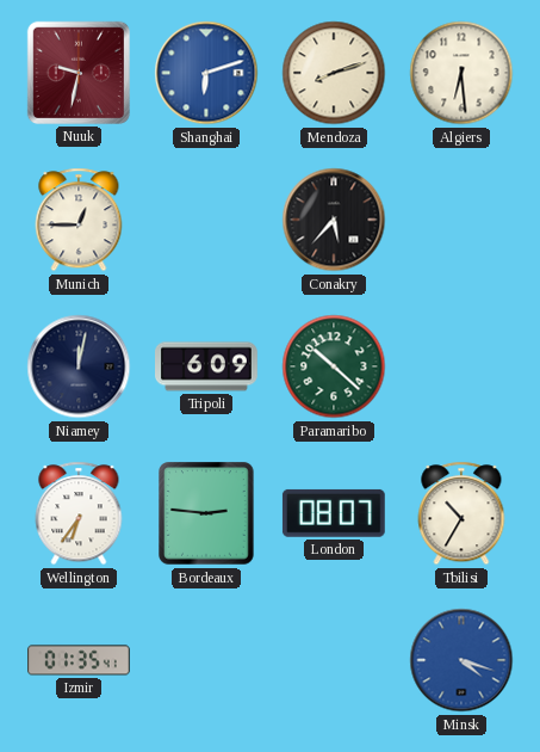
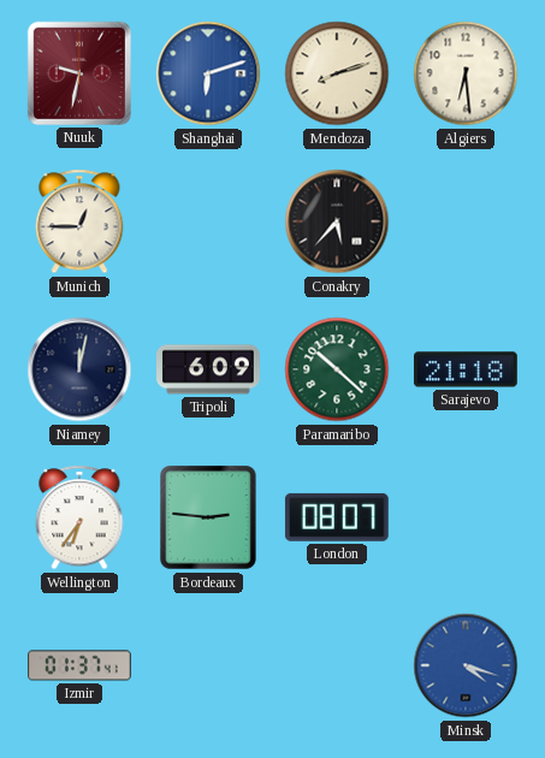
Sarajevo: none -> 21:18 (466, 369)
Tbilisi: 10:35 -> none (461, 513)
Izmir: 01:35 -> 01:37 (81, 665)
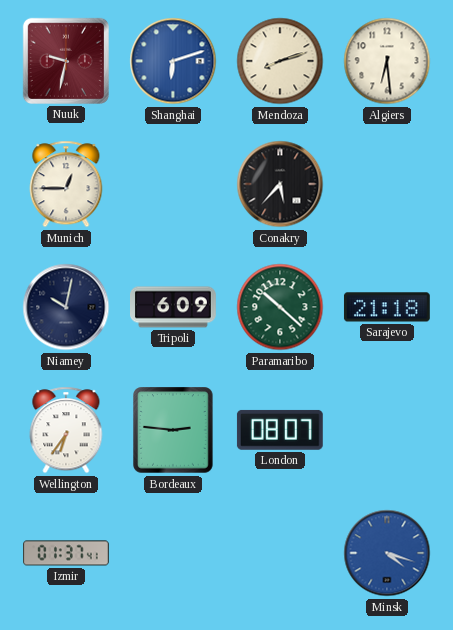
Niamey: 12:02 -> 10:02 (66, 307)
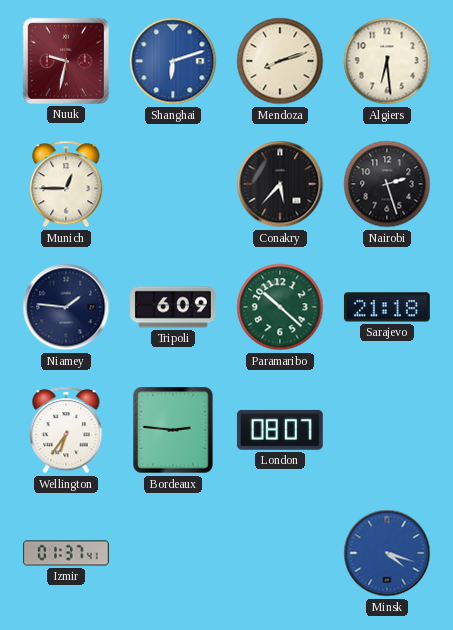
Nairobi: none -> 2:27 (387, 184)
Niamey: 10:02 -> 1:46 (66, 307)
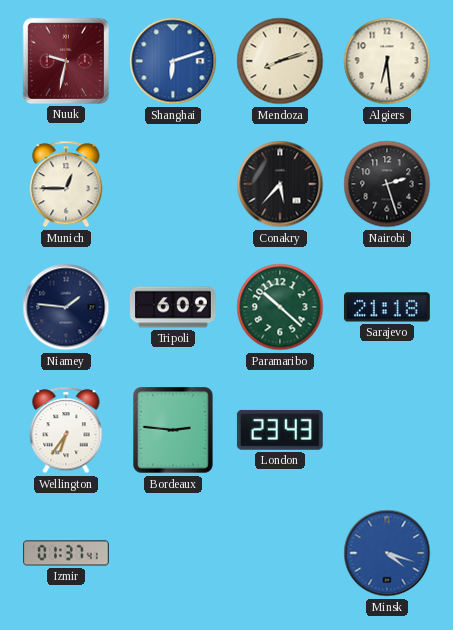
London: 08:07 -> 23:43 (280, 430)
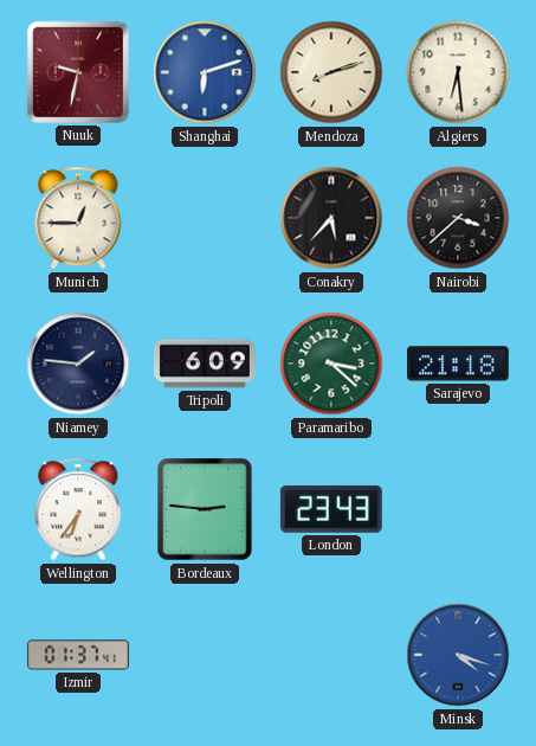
Nairobi: 2:27 -> 3:38 (458, 218)
Paramaribo: 10:22 -> 3:22 (331, 364)
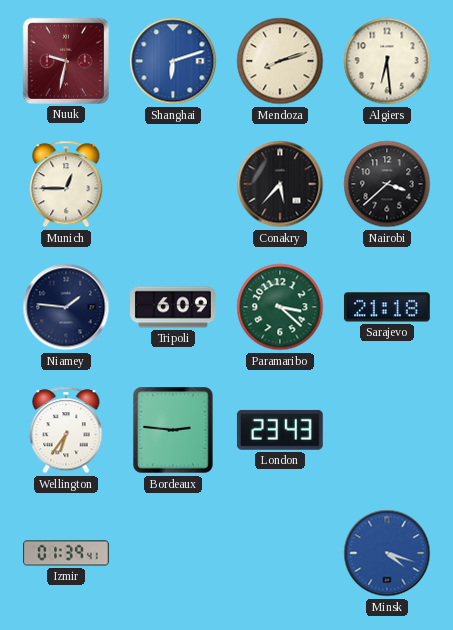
Izmir: 01:37 -> 01:39 (67, 553)
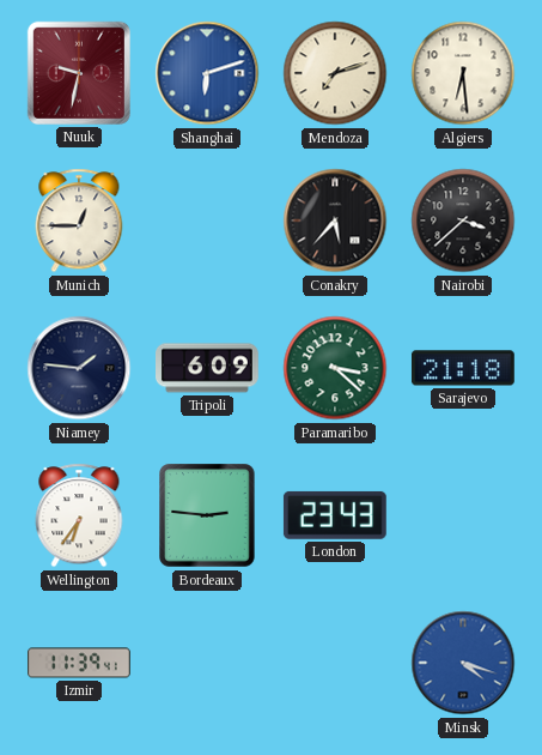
Mendoza: 8:12 -> 7:12 (335, 73)
Izmir: 01:39 -> 11:39 (80, 663)
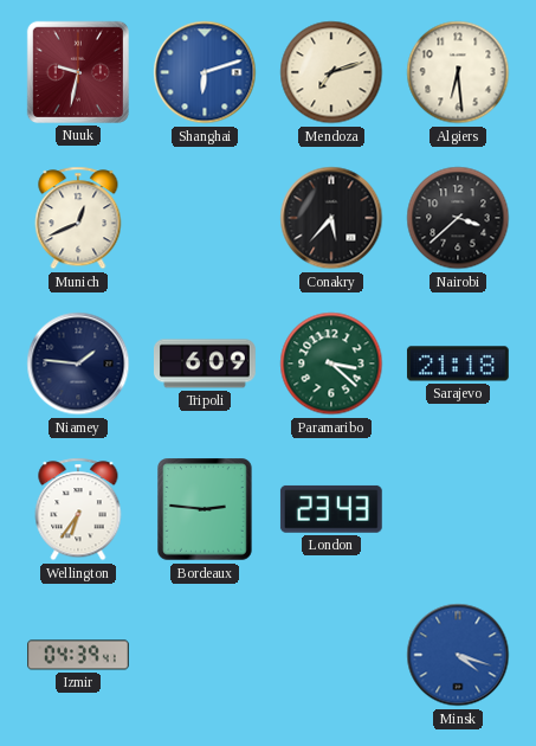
Munich: 12:45 -> 12:41 (78, 218)
Izmir: 11:39 -> 04:39 (79, 655)
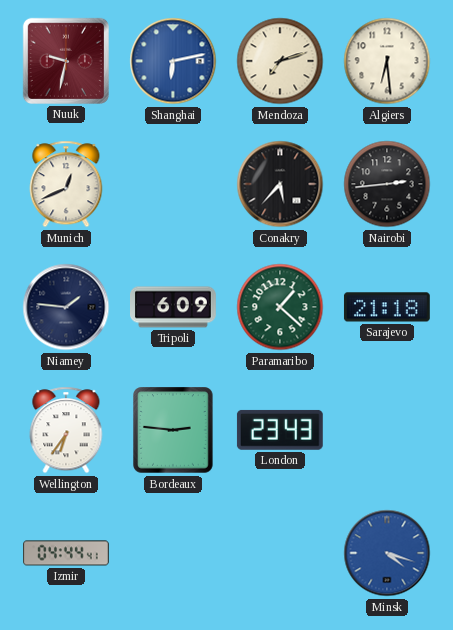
Shanghai: 6:12 -> 6:13 (173, 61)
Nairobi: 3:38 -> 2:44 (387, 184)
Paramaribo: 3:22 -> 1:22 (280, 307)
Izmir: 04:39 -> 04:44 (67, 553)
